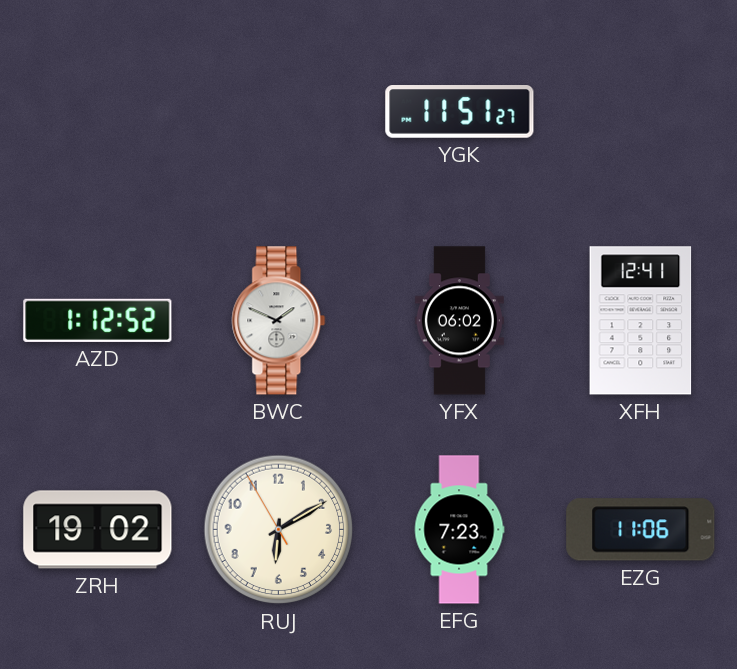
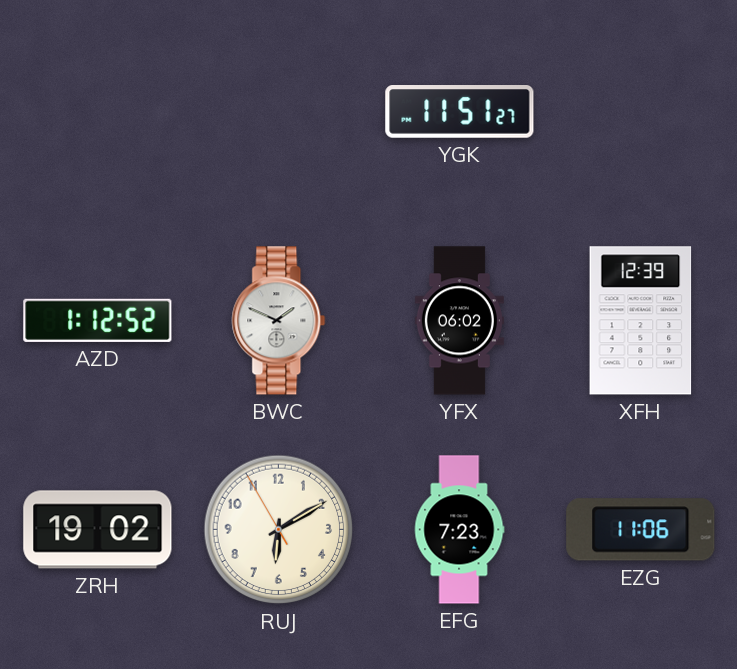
XFH: 12:41 -> 12:39 (641, 321)
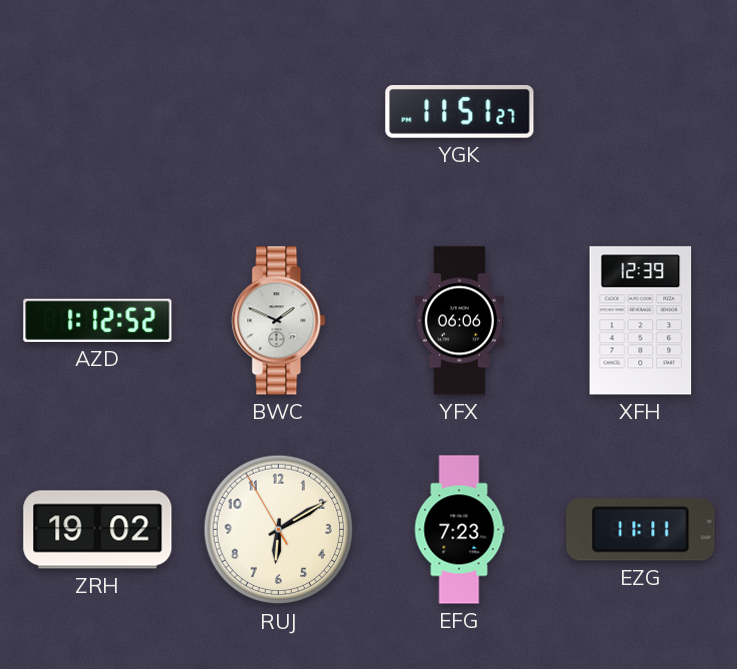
YFX: 06:02 -> 06:06 (459, 321)
EZG: 11:06 -> 11:11 (641, 530)
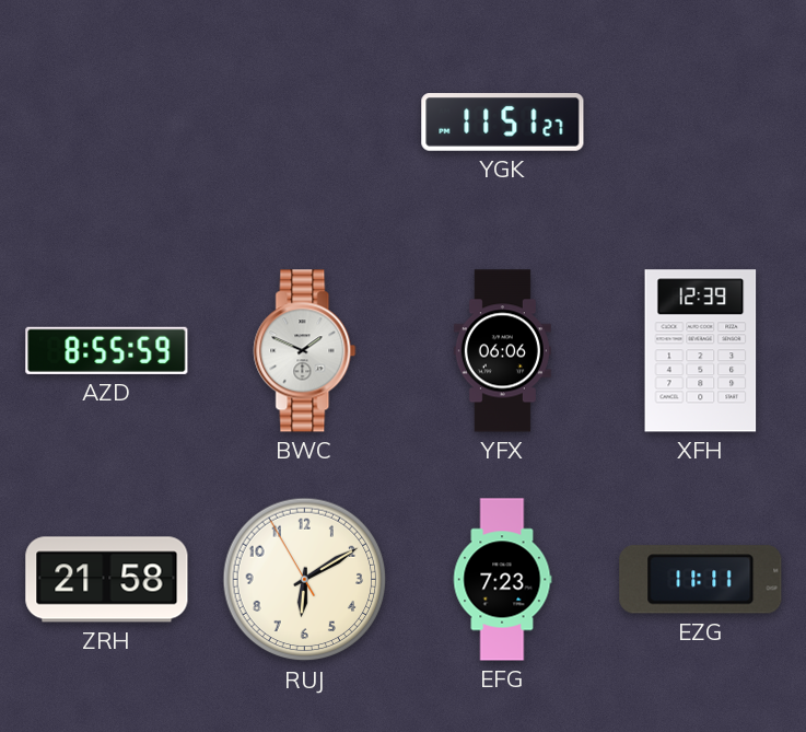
AZD: 1:12 -> 8:55 (107, 350)
ZRH: 19:02 -> 21:58 (107, 580)
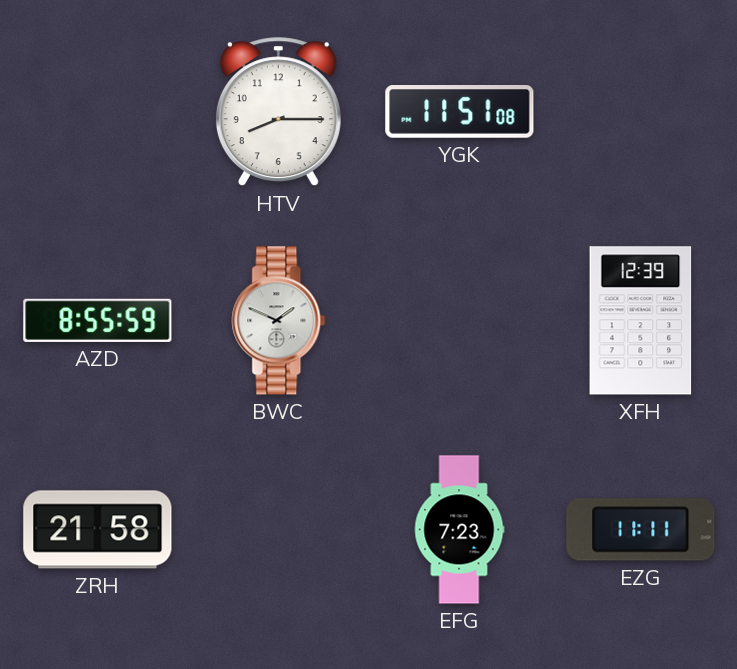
HTV: none -> 8:15 (278, 112)
YGK: 11:51:27 -> 11:51:08 (460, 112)
YFX: 06:06 -> none (502, 351)
RUJ: 6:09 -> none (305, 580)
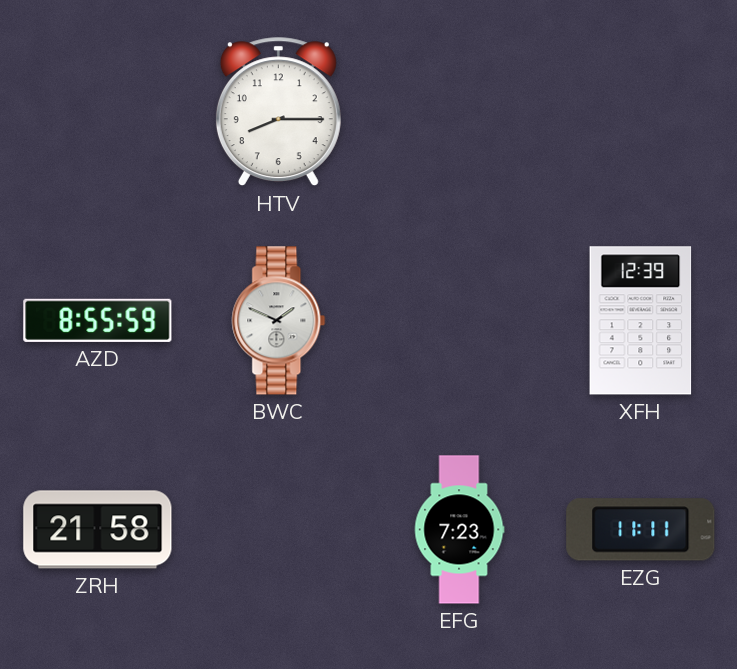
YGK: 11:51 -> none (460, 112)
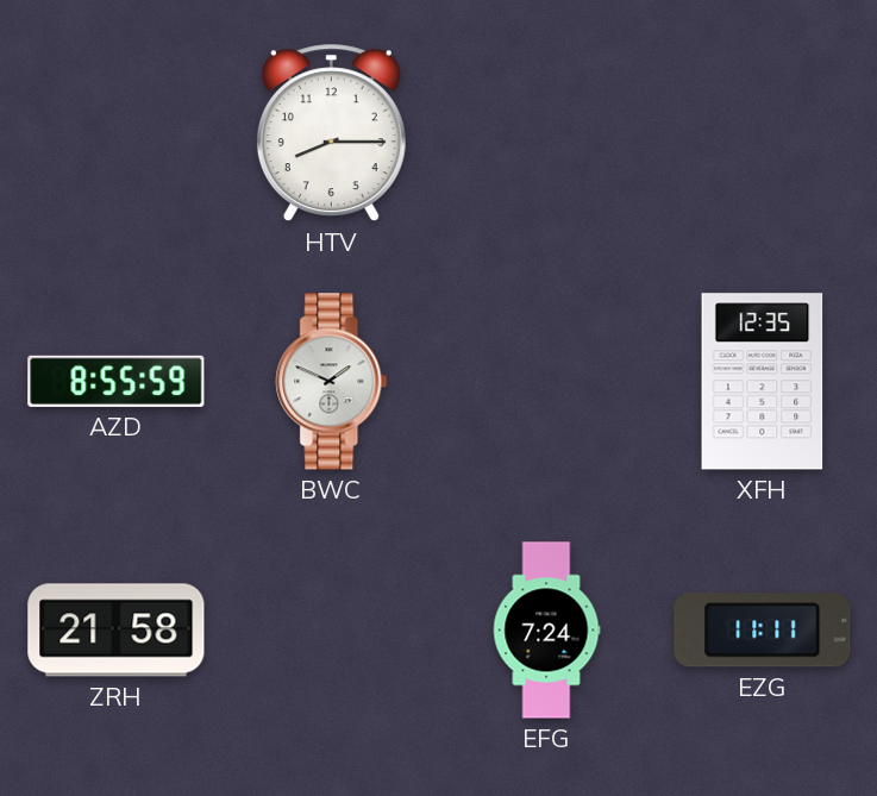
XFH: 12:39 -> 12:35 (763, 382)
EFG: 7:23 -> 7:24 (546, 631)
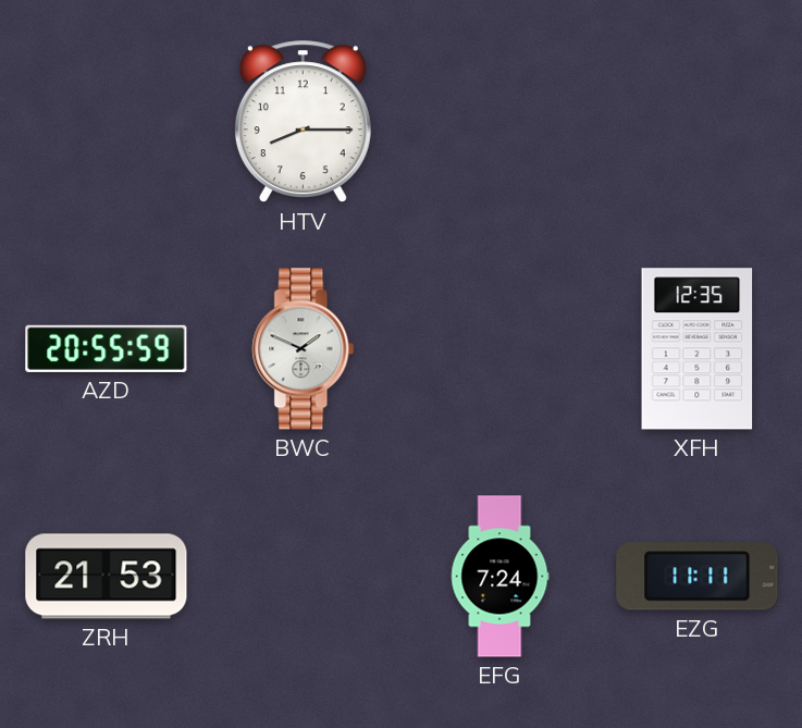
AZD: 8:55 -> 20:55 (107, 348)
ZRH: 21:58 -> 21:53 (107, 577)
